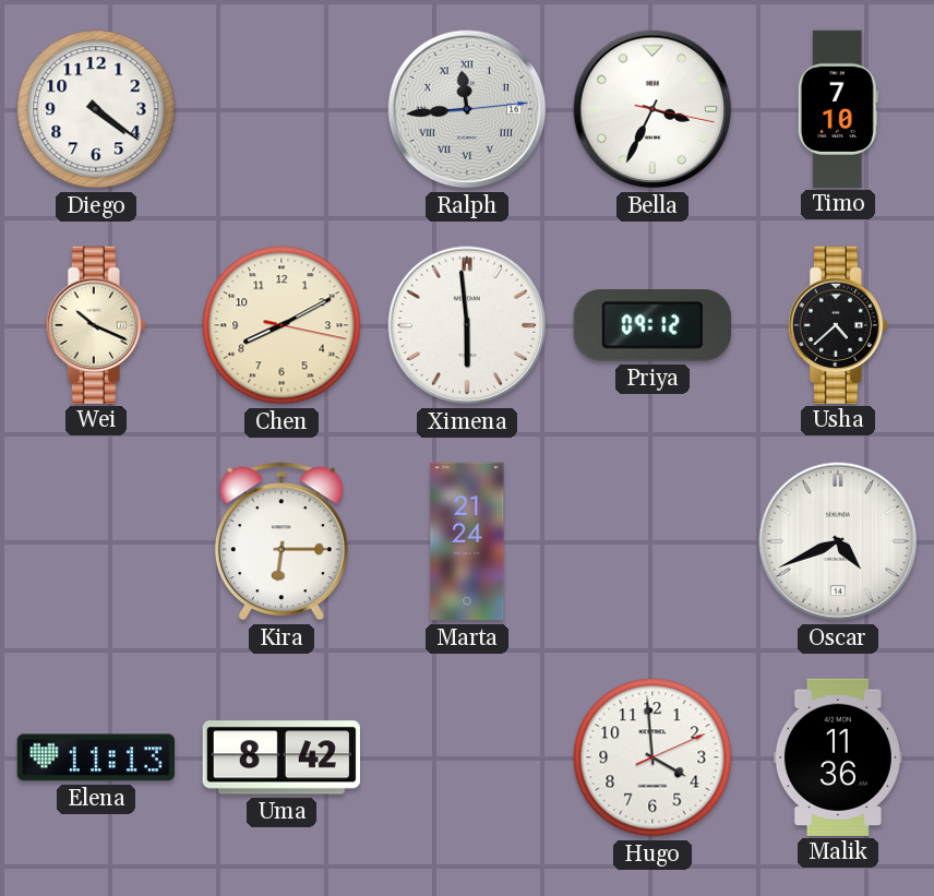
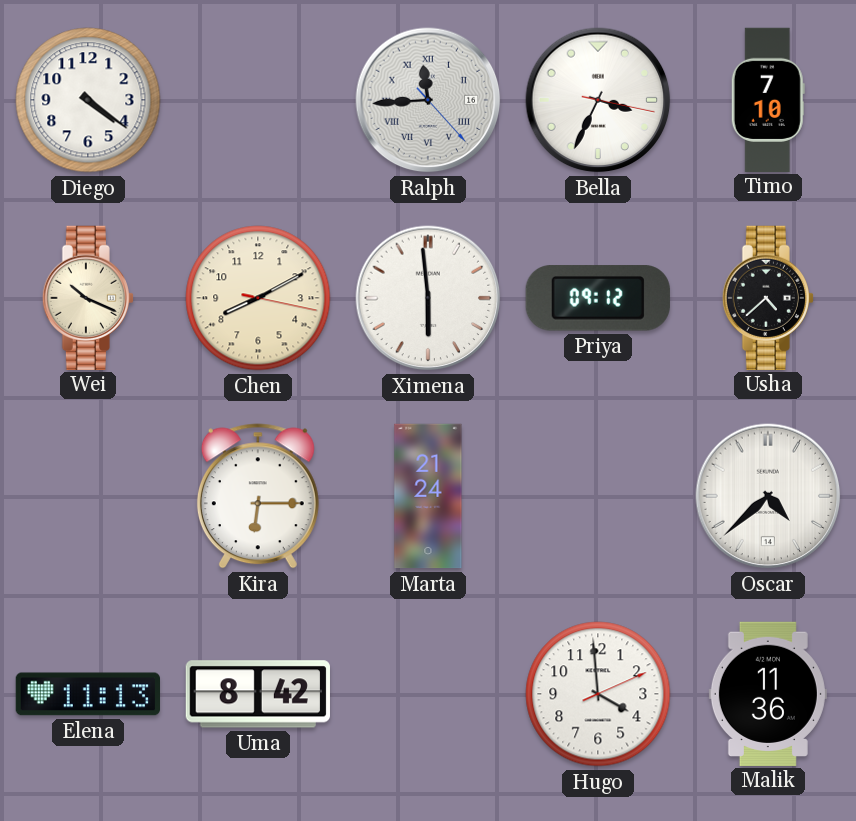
Ralph: 11:44:14 -> 11:44:23 (428, 100)
Oscar: 4:41 -> 4:38 (768, 496)
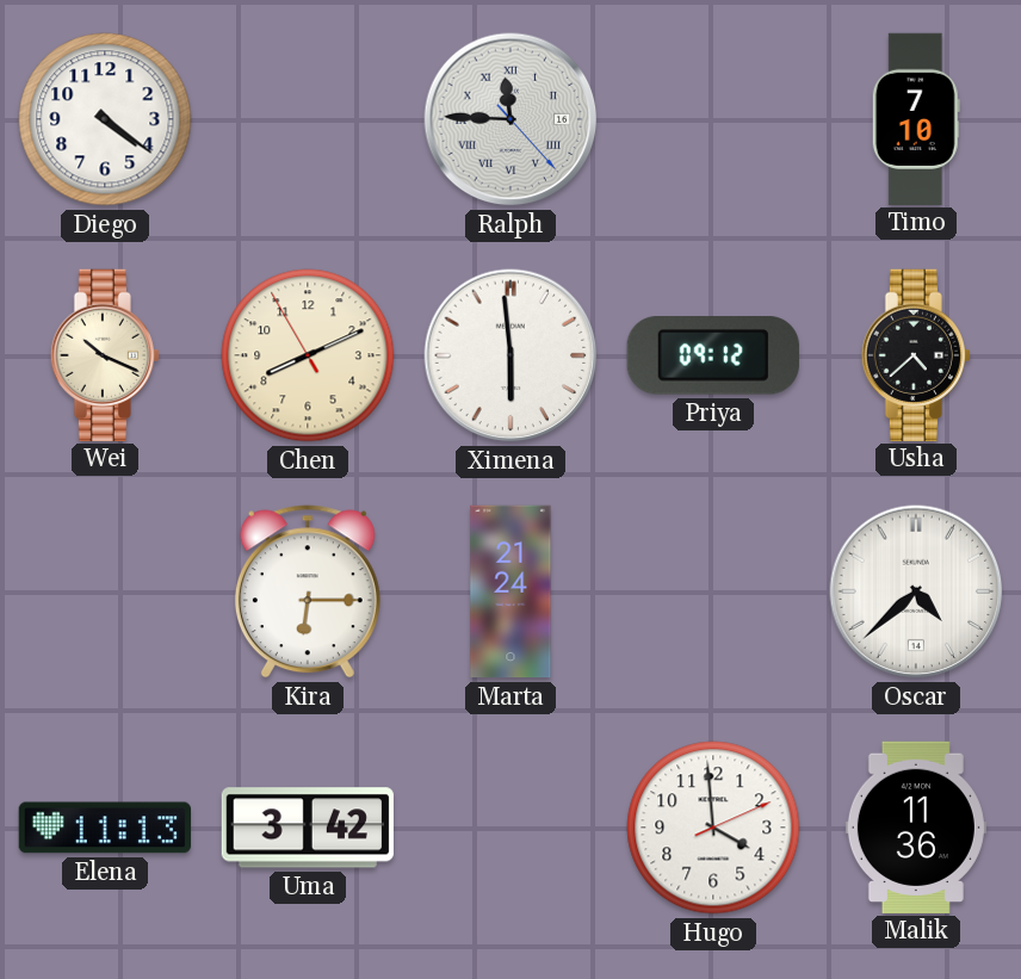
Ralph: 11:44 -> 11:45 (510, 119)
Bella: 3:34 -> none (598, 100)
Chen: 8:10:17 -> 8:10:55 (308, 355)
Uma: 8:42 -> 3:42 (308, 828)
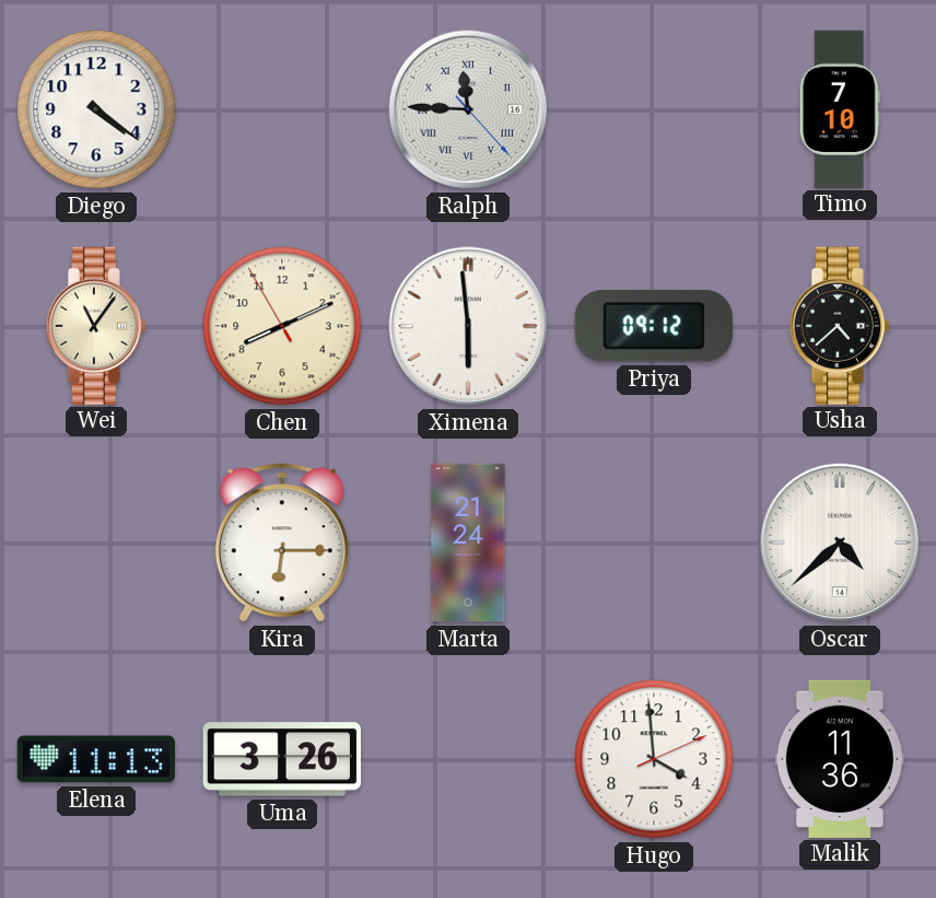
Wei: 10:19 -> 11:06 (96, 325)
Uma: 3:42 -> 3:26 (282, 759)
